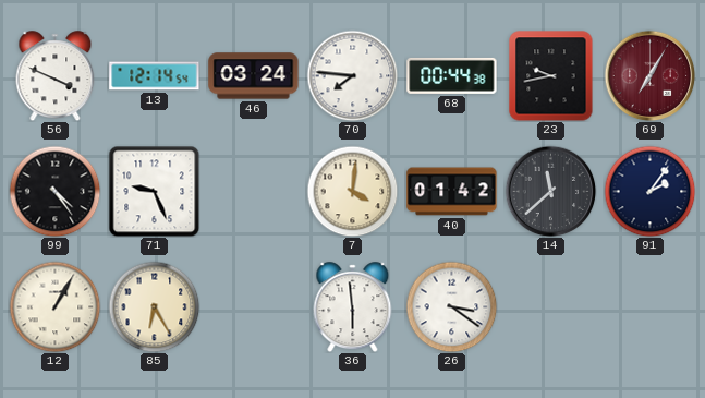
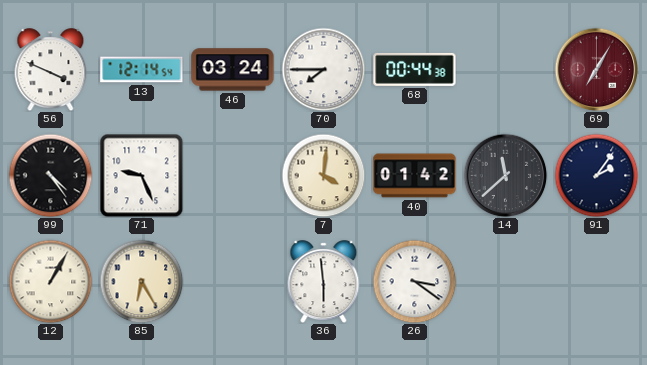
70: 7:46 -> 7:45 (323, 69)
23: 9:43 -> none (551, 75)
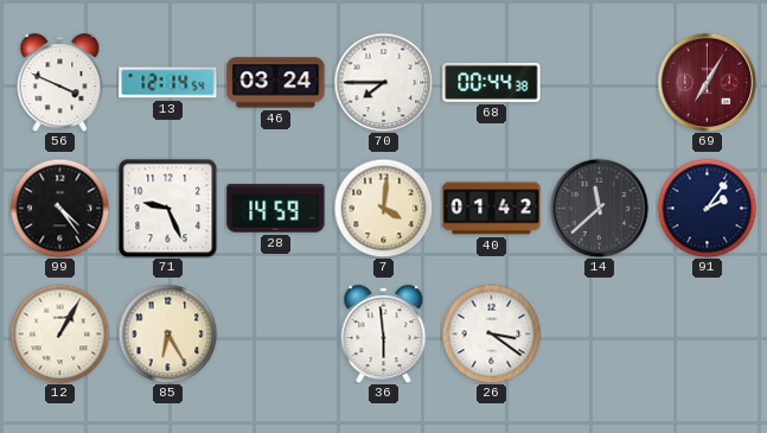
28: none -> 14:59 (276, 209)
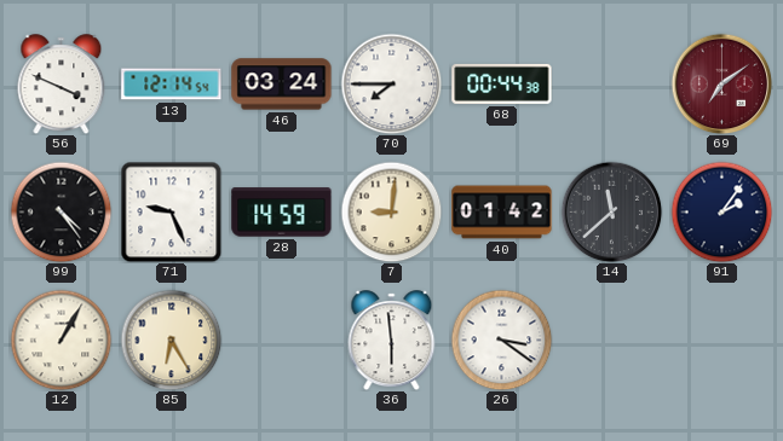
69: 7:05 -> 7:09 (721, 83)
7: 4:01 -> 9:01 (391, 211)
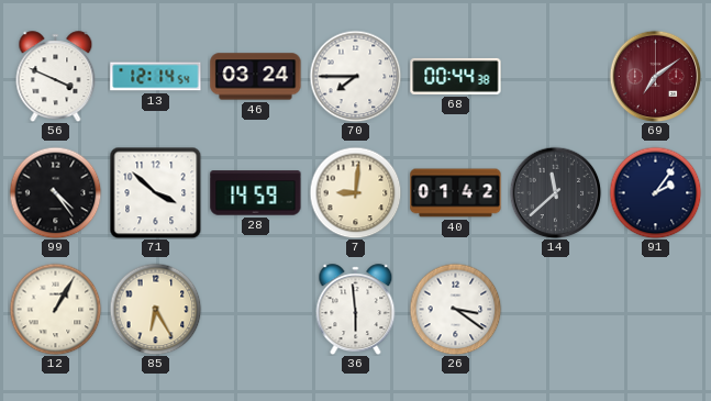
71: 9:26 -> 3:52 (155, 192)
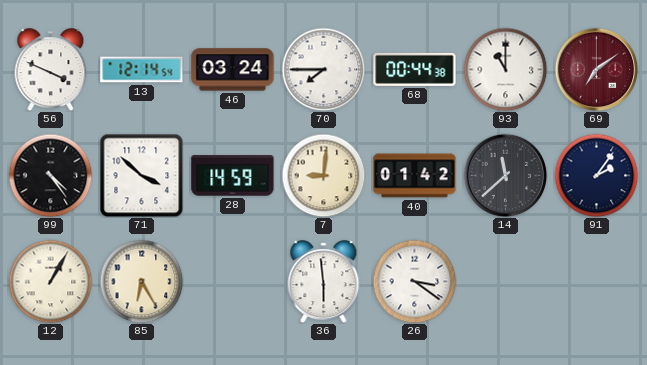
93: none -> 11:00 (505, 69)
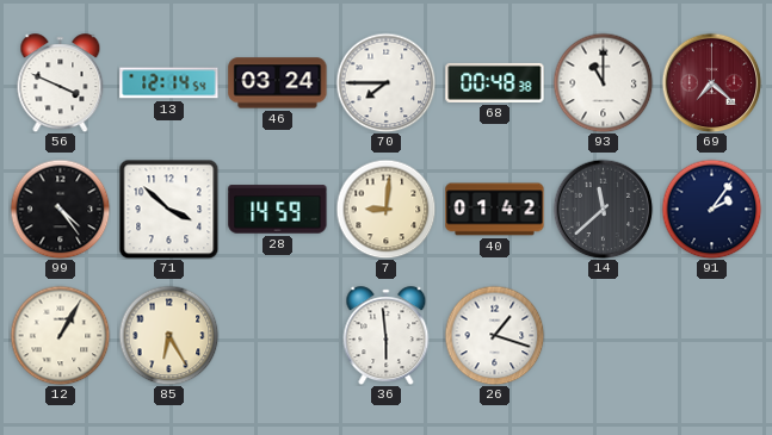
68: 00:44 -> 00:48 (495, 82)
69: 7:09 -> 7:22 (711, 82)
26: 3:21 -> 1:18 (494, 335)
